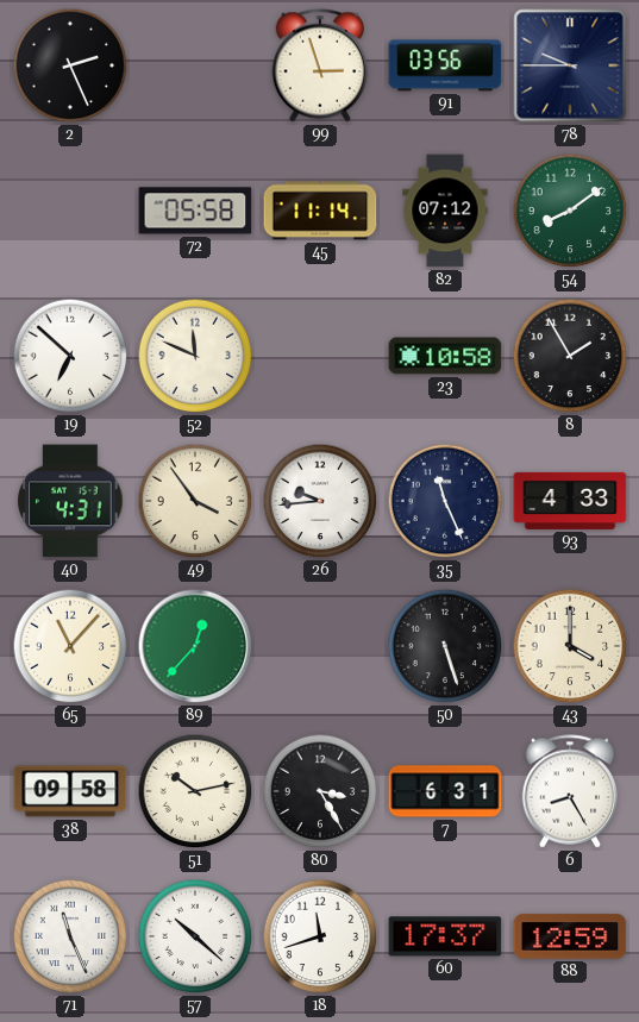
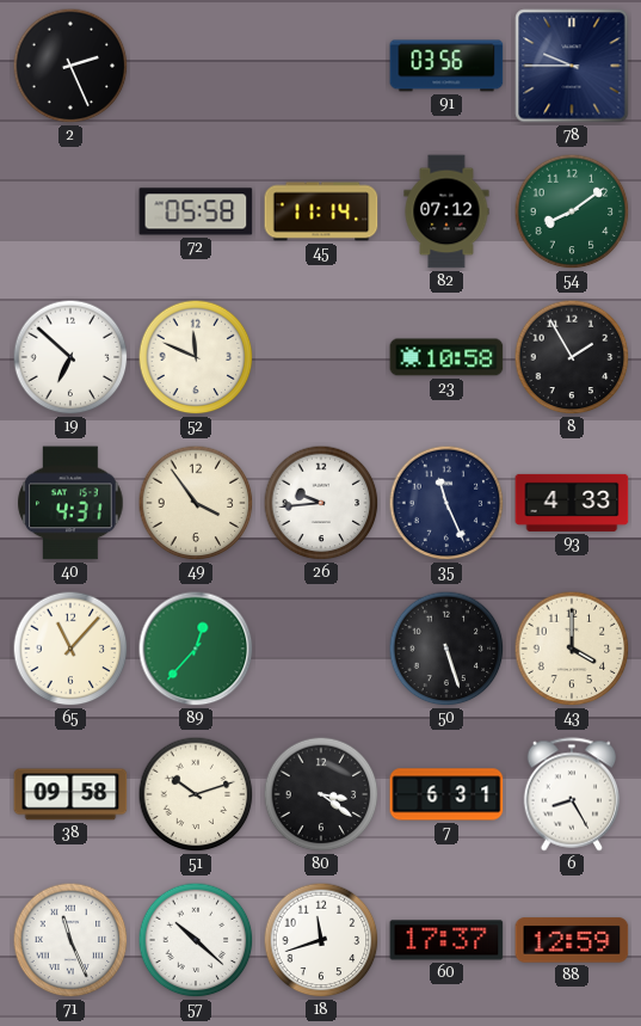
99: 2:57 -> none (320, 65)
51: 10:13 -> 10:12 (196, 794)
80: 3:25 -> 3:21 (321, 794)
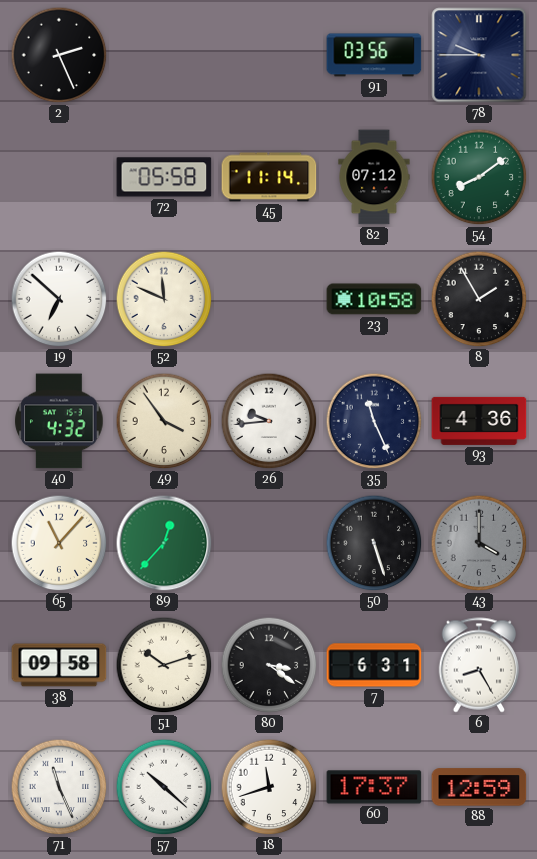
40: 4:31 -> 4:32 (59, 421)
93: 4:33 -> 4:36 (479, 421)
43 dial: cream -> grey (479, 543)
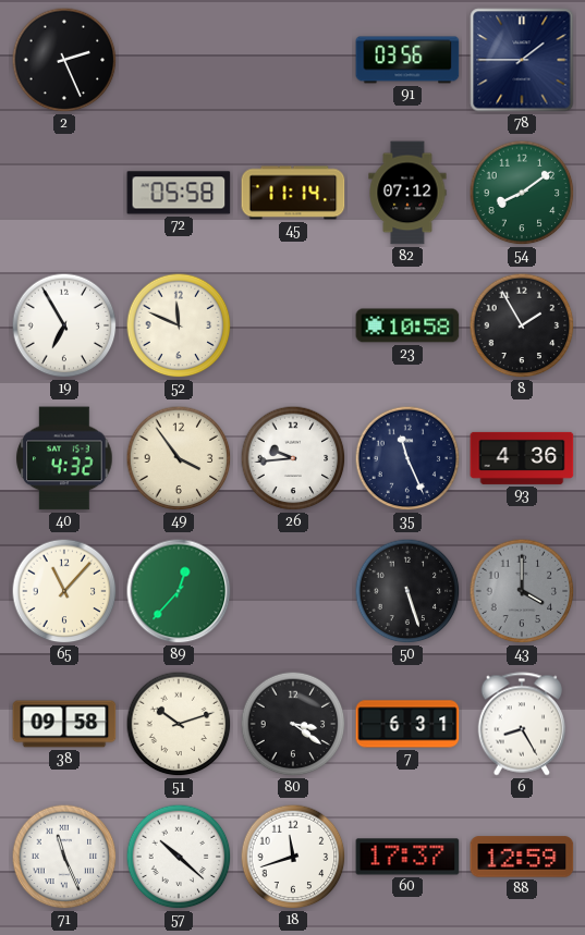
78: 9:45 -> 1:45 (522, 60)
19: 6:52 -> 6:55 (64, 325)
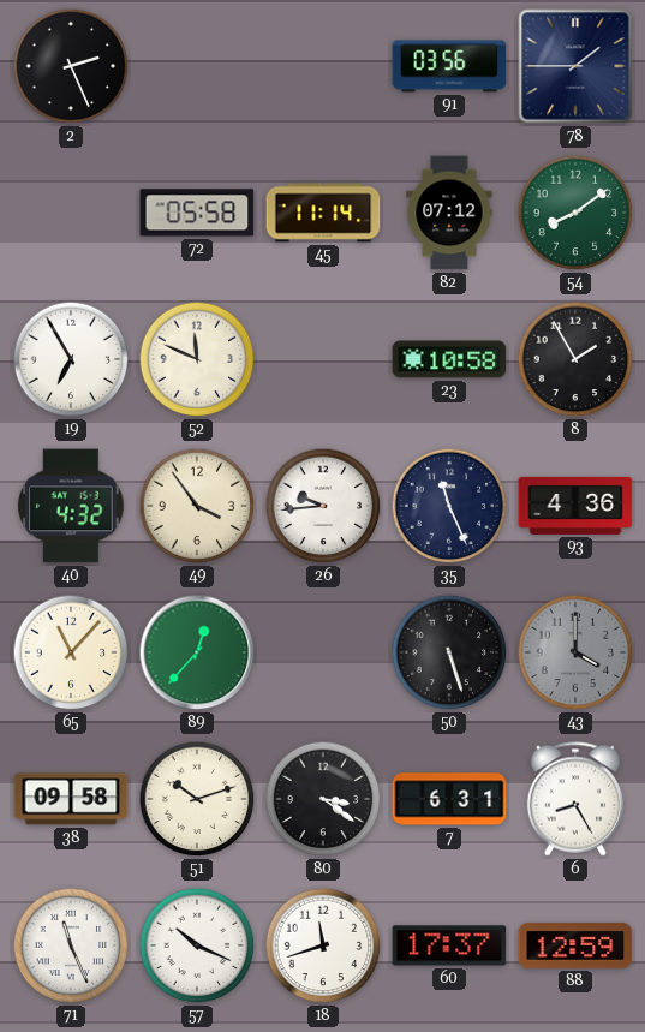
57: 10:22 -> 10:19 (197, 945)
